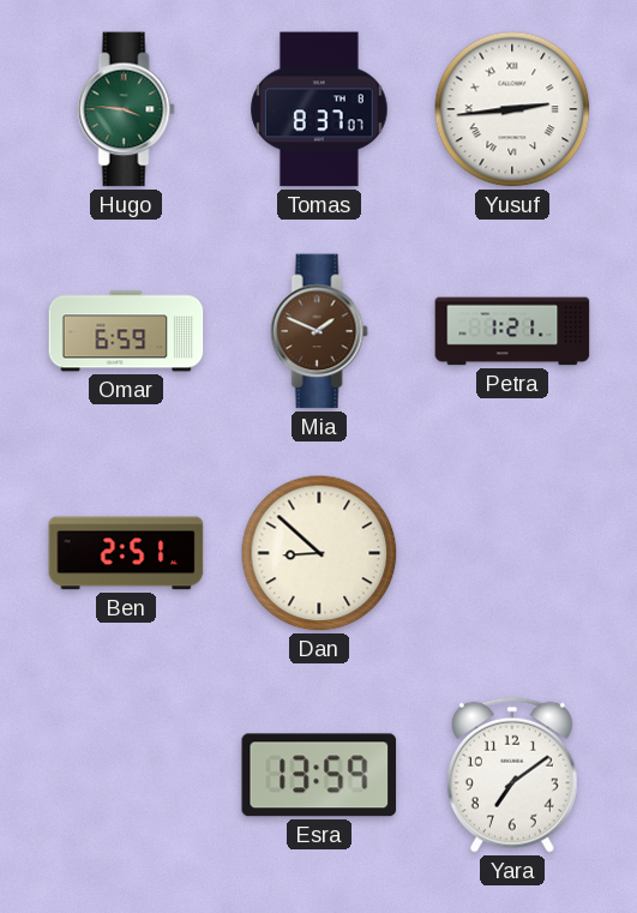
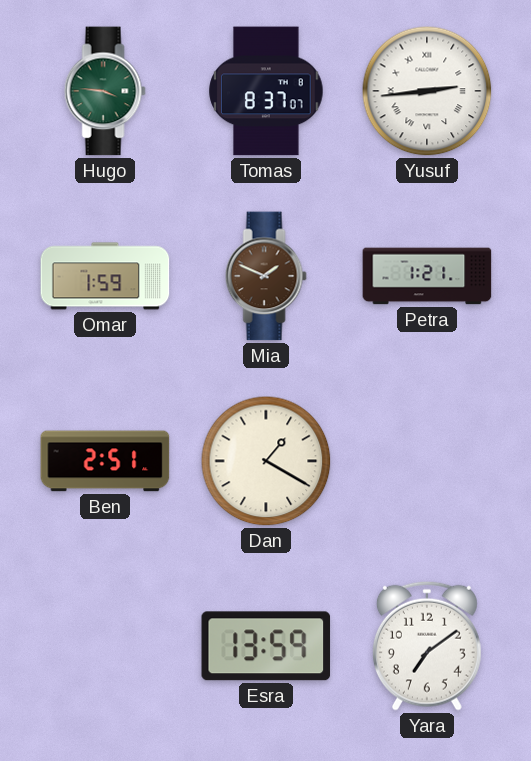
Omar: 6:59 -> 1:59 (105, 276)
Dan: 8:52 -> 1:20 (266, 461)
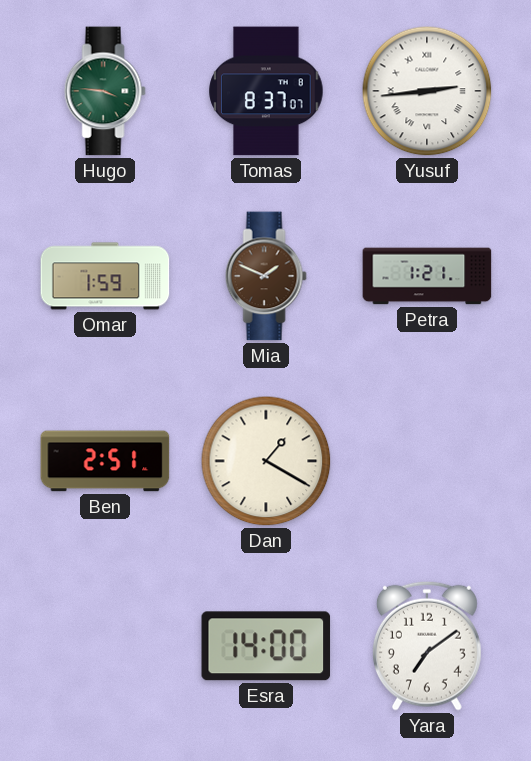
Esra: 13:59 -> 14:00 (266, 646)
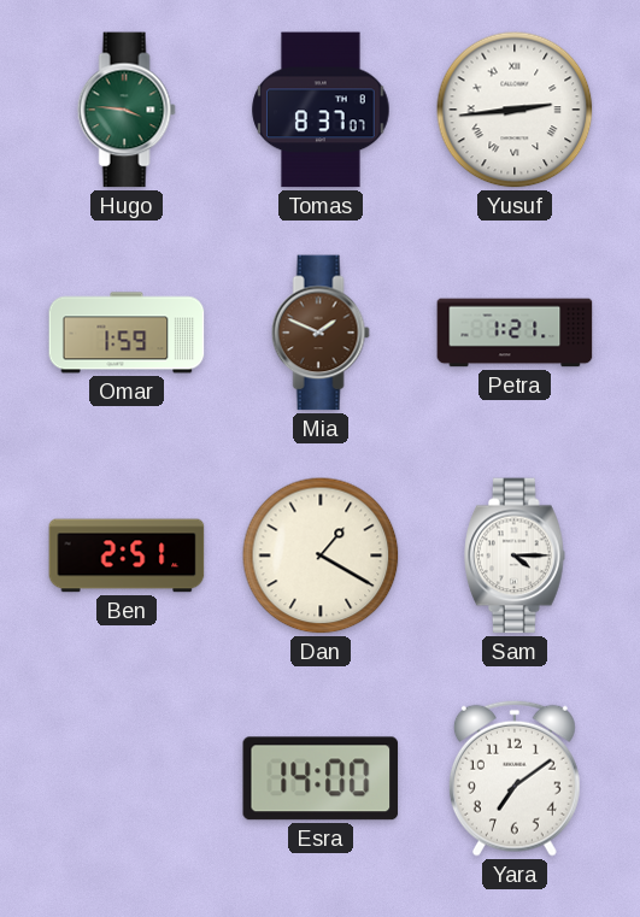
Sam: none -> 4:15 (515, 556)
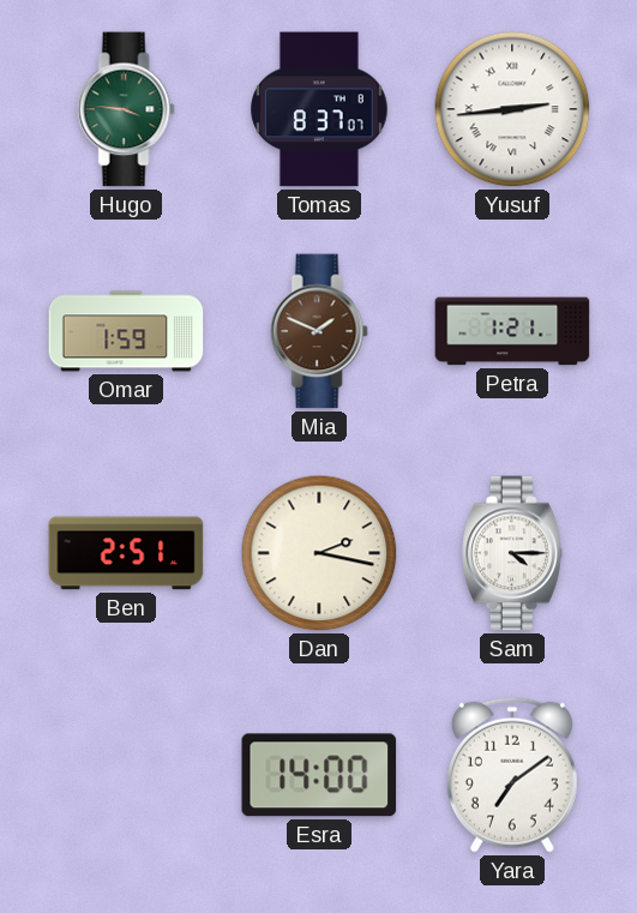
Dan: 1:20 -> 2:17 (319, 553)
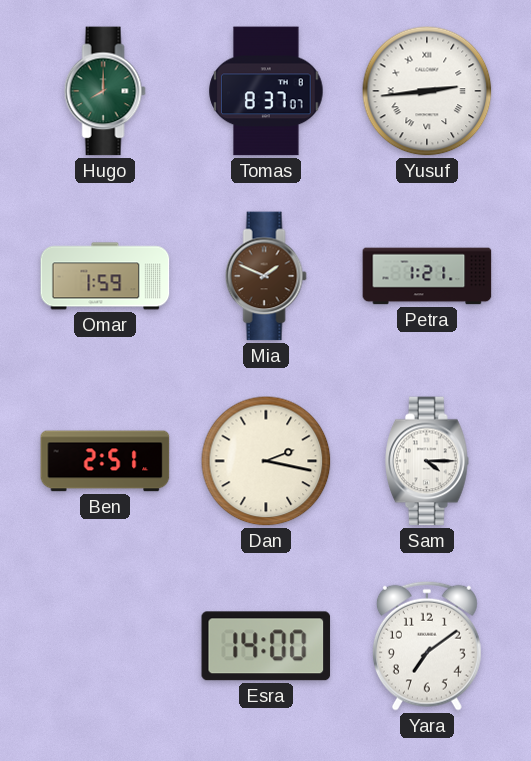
Hugo: 3:46 -> 8:00 (105, 91)
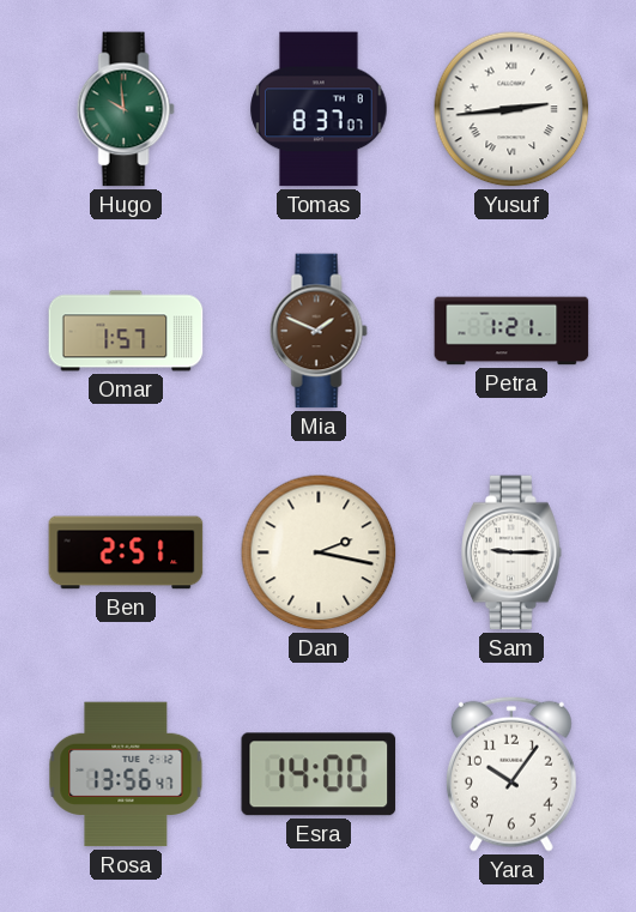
Hugo: 8:00 -> 9:59 (126, 109)
Omar: 1:59 -> 1:57 (126, 331)
Sam: 4:15 -> 9:15 (511, 552)
Rosa: none -> 13:56 (126, 774)
Yara: 7:09 -> 10:06 (511, 774)
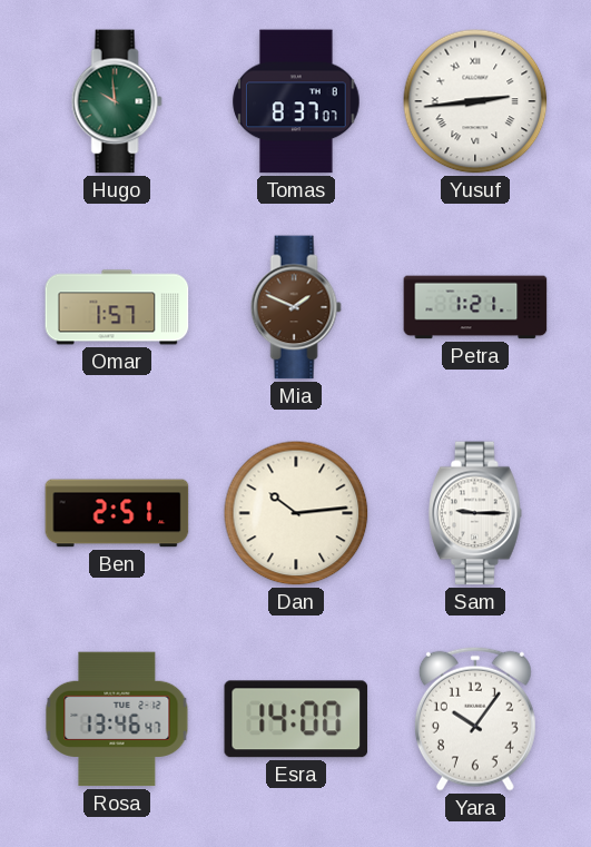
Dan: 2:17 -> 10:14 (296, 513)
Rosa: 13:56 -> 13:46 (117, 719)
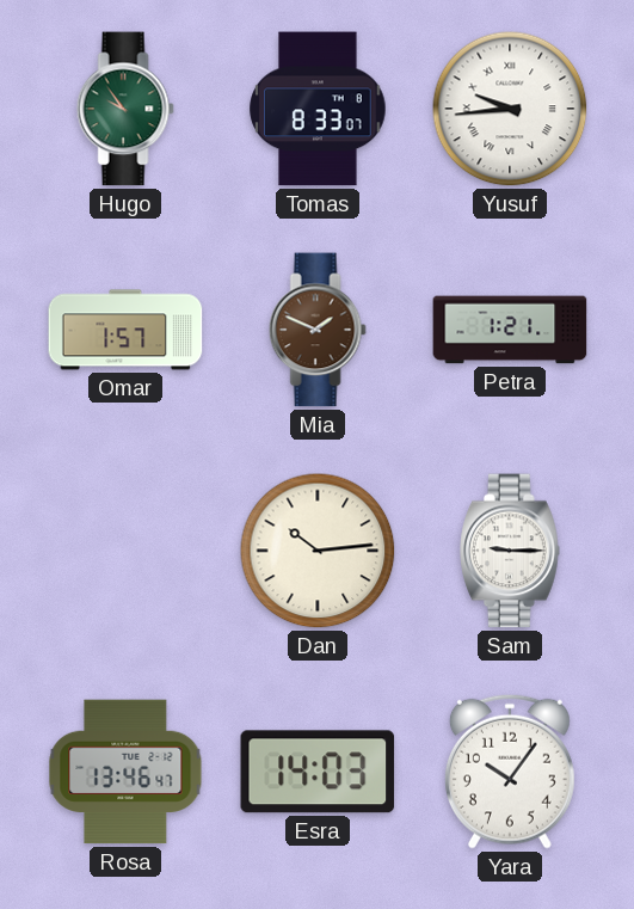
Hugo: 9:59 -> 9:54 (125, 109)
Tomas: 8:37 -> 8:33 (318, 109)
Yusuf: 2:44 -> 9:44 (510, 109)
Ben: 2:51 -> none (117, 513)
Esra: 14:00 -> 14:03 (318, 772)
